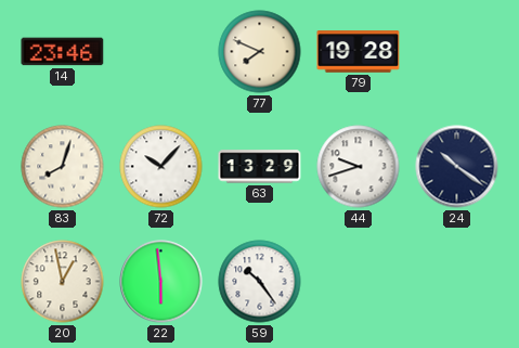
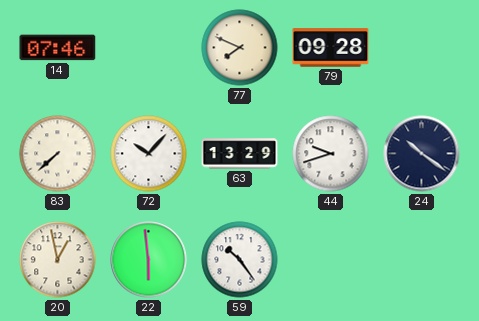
14: 23:46 -> 07:46 (58, 48)
79: 19:28 -> 09:28 (331, 48)
83: 8:03 -> 7:38 (58, 154)
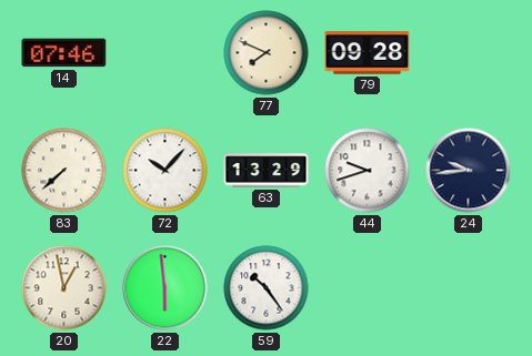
24: 10:21 -> 9:44 (469, 171)
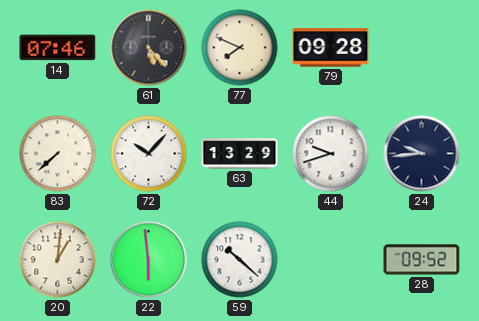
61: none -> 5:23 (149, 48)
20: 12:58 -> 1:01 (58, 260)
59: 10:24 -> 10:22 (240, 260)
28: none -> 09:52 (422, 260)
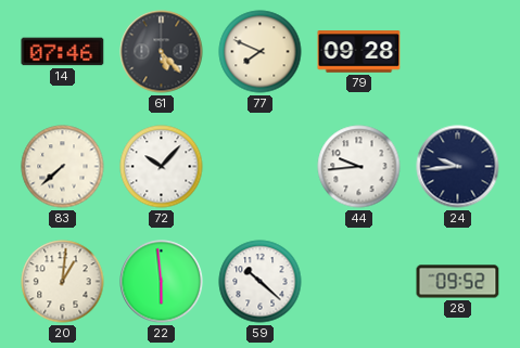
63: 13:29 -> none (240, 154)
44: 9:42 -> 9:44 (359, 167)
